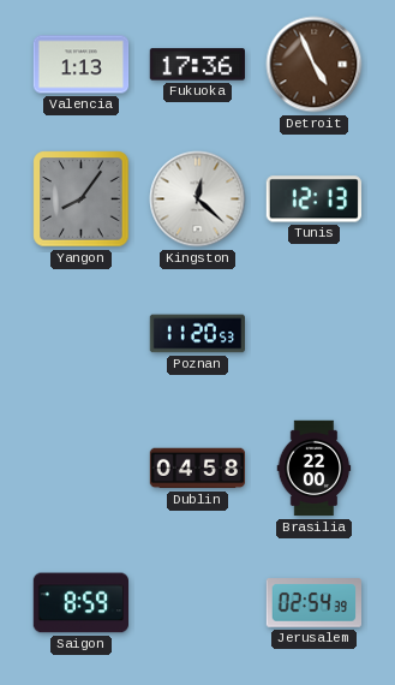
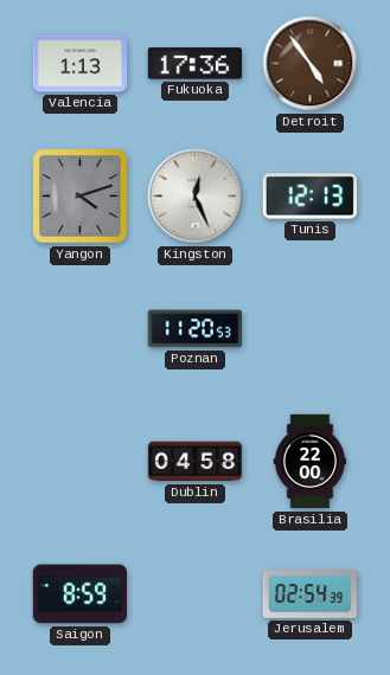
Detroit: 4:56 -> 4:54 (311, 64)
Yangon: 8:06 -> 4:12 (81, 197)
Kingston: 12:22 -> 12:26 (196, 197)
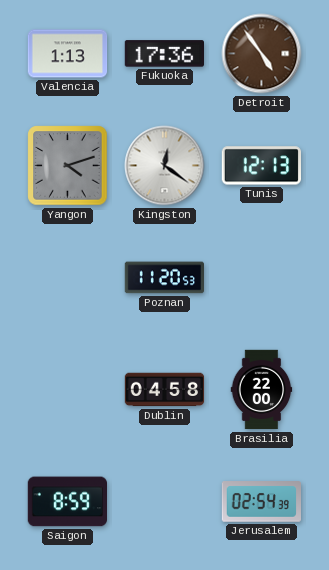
Kingston: 12:26 -> 12:21 (165, 166)
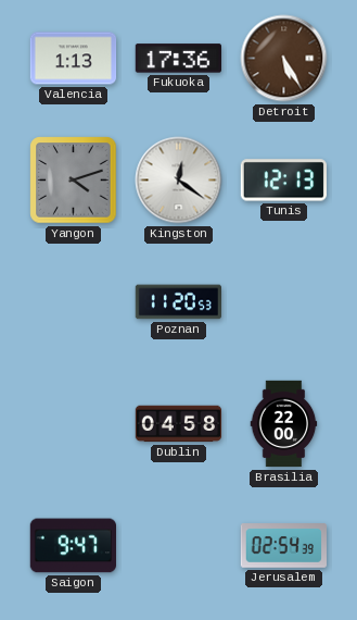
Detroit: 4:54 -> 5:25 (284, 59)
Saigon: 8:59 -> 9:47 (73, 546)
